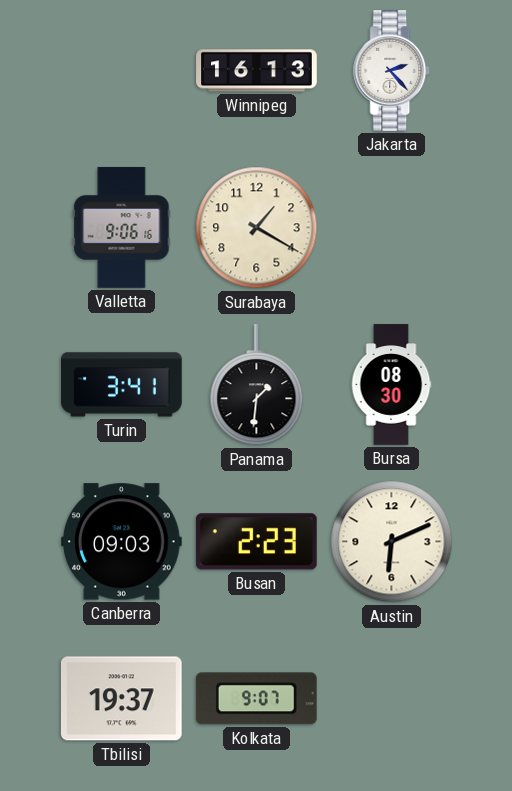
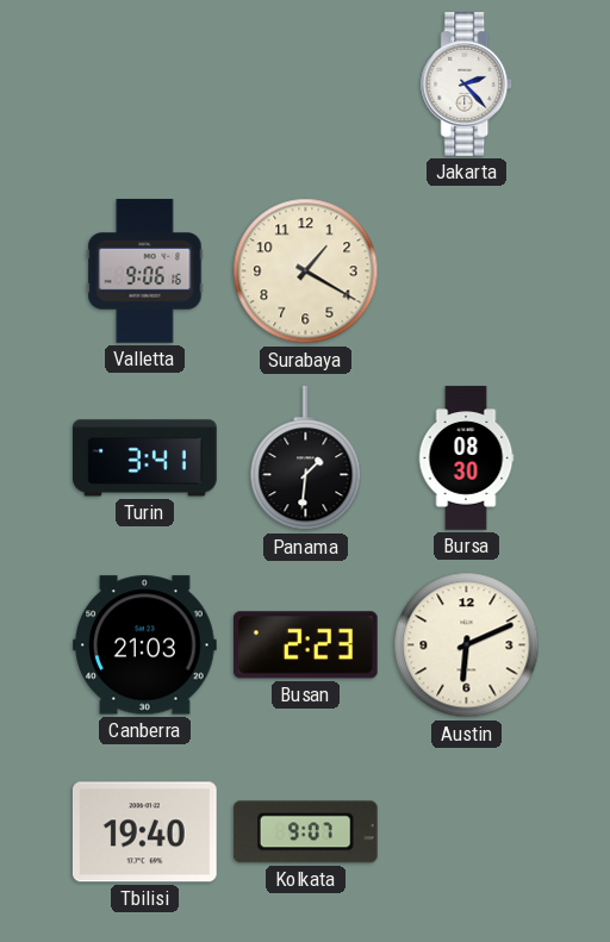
Winnipeg: 16:13 -> none (257, 71)
Canberra: 09:03 -> 21:03 (145, 645)
Tbilisi: 19:37 -> 19:40 (145, 832)
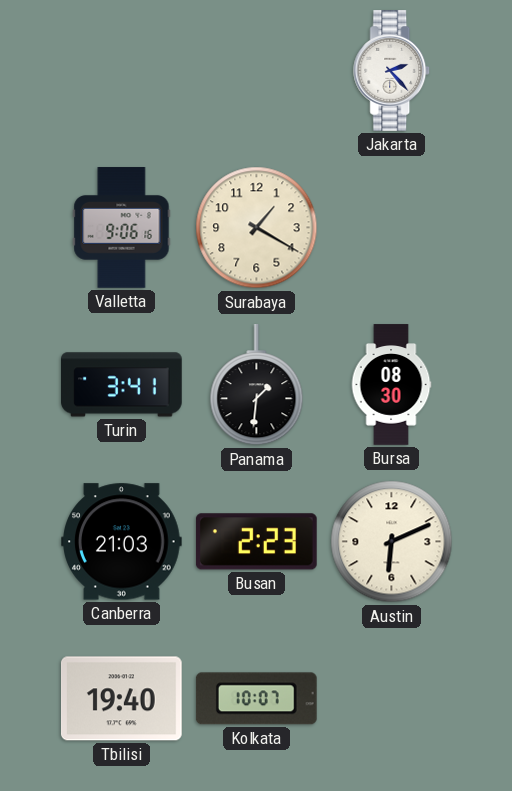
Kolkata: 9:07 -> 10:07 (256, 699)
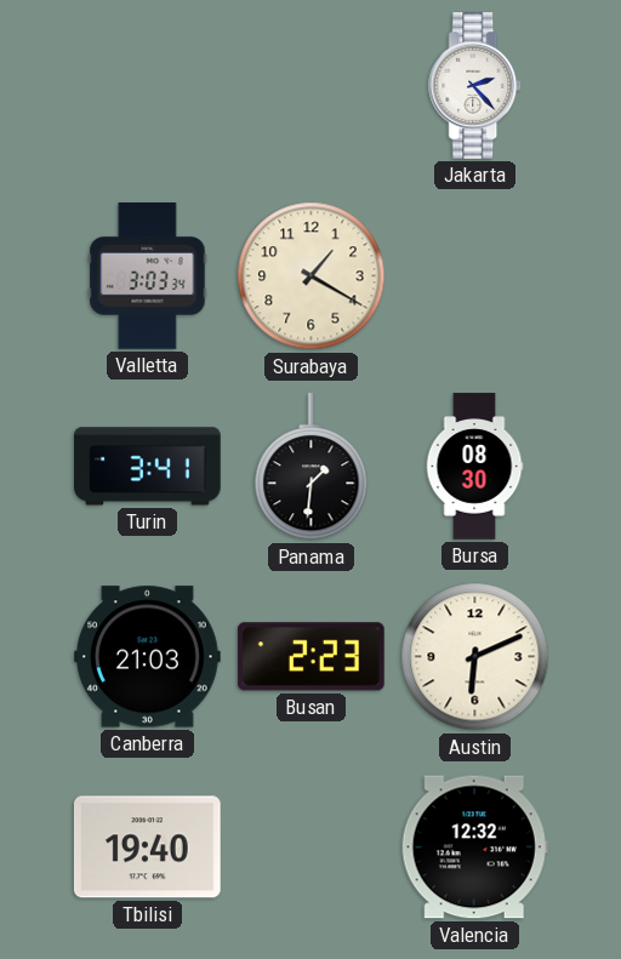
Valletta: 9:06 -> 3:03 (148, 276)
Kolkata: 10:07 -> none (256, 699)
Valencia: none -> 12:32 (474, 847)
